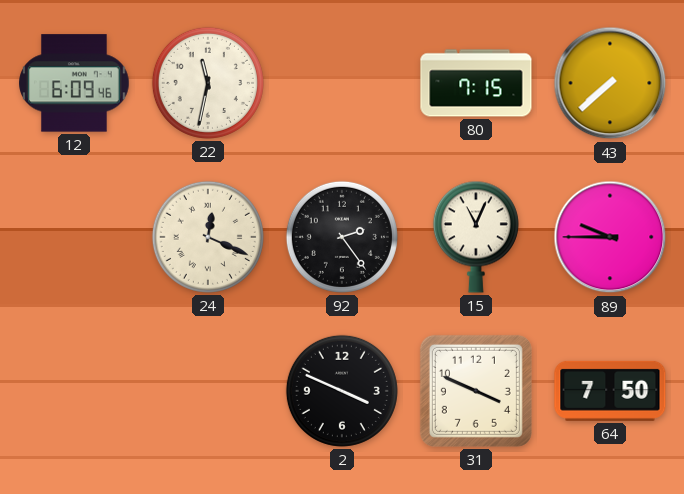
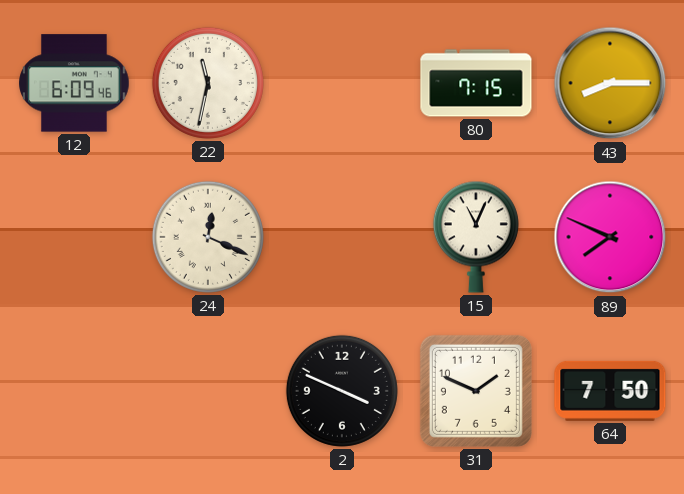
43: 7:38 -> 8:15 (610, 83)
92: 2:24 -> none (342, 237)
89: 9:45 -> 7:49 (610, 237)
31: 3:49 -> 1:49 (476, 391)
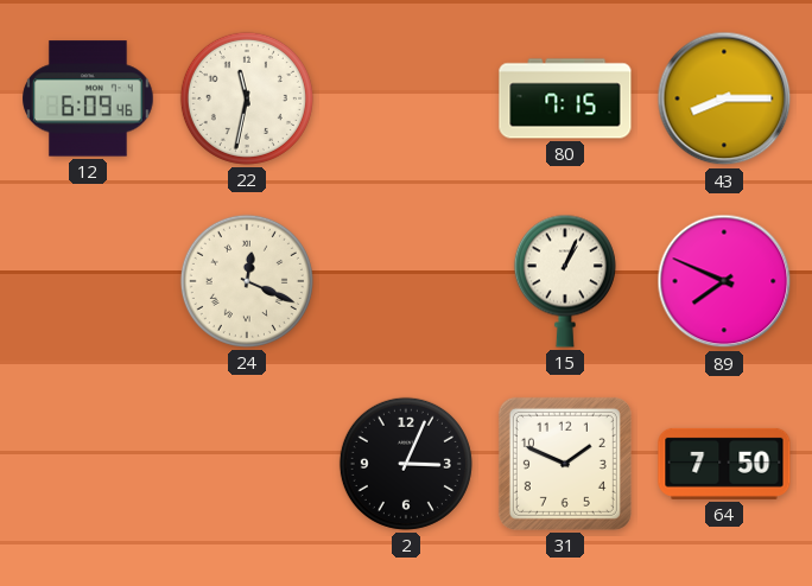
15: 11:04 -> 1:04 (565, 281)
2: 3:49 -> 3:04 (406, 464)
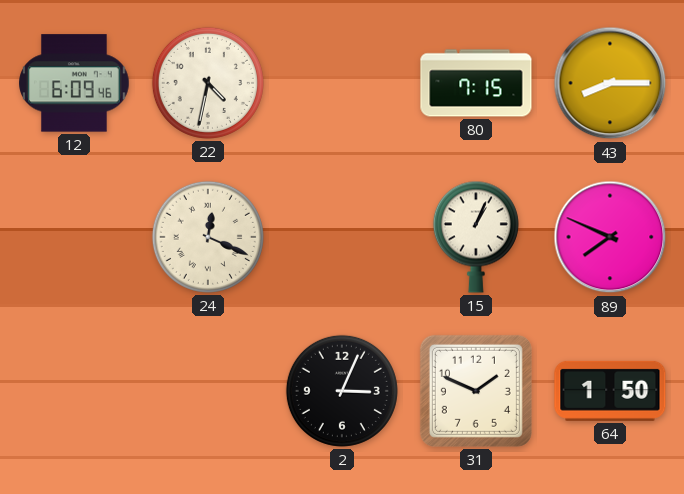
22: 11:32 -> 4:32 (208, 83)
64: 7:50 -> 1:50 (610, 391)
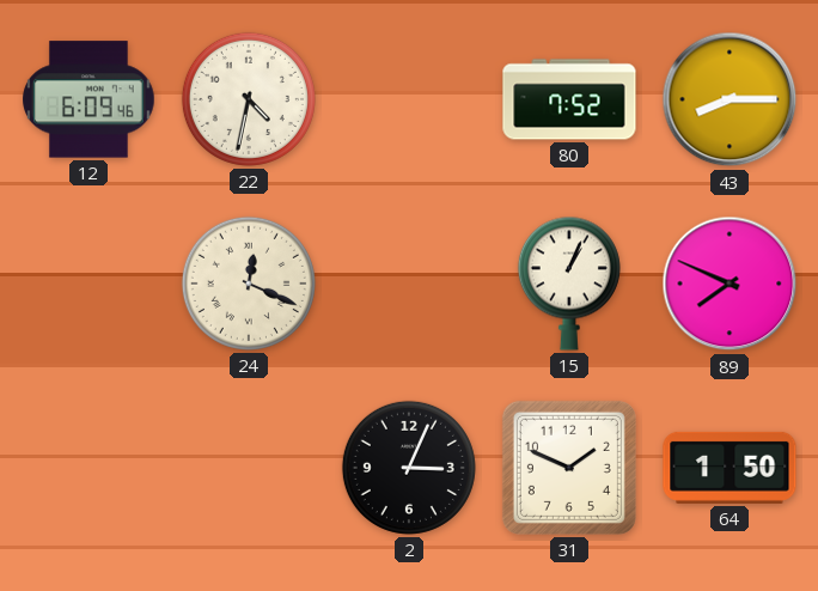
80: 7:15 -> 7:52 (569, 99)
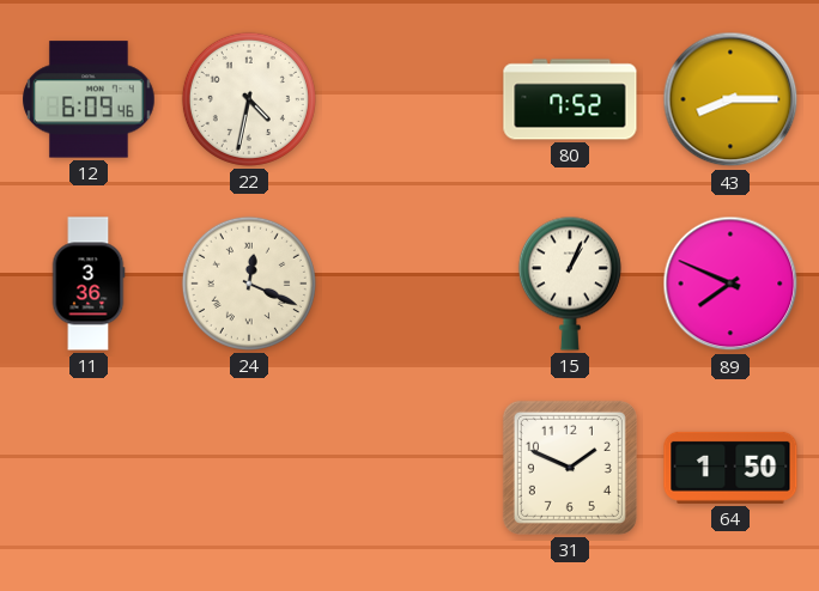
11: none -> 3:36 (89, 284)
2: 3:04 -> none (409, 468)
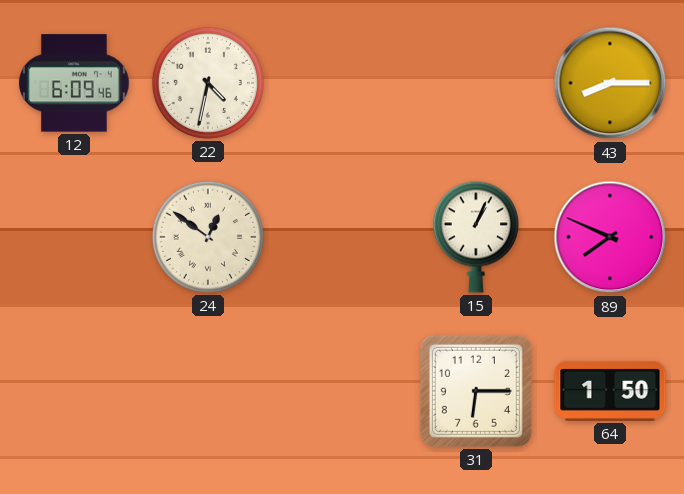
80: 7:52 -> none (570, 99)
11: 3:36 -> none (89, 284)
24: 12:19 -> 12:51 (208, 237)
31: 1:49 -> 6:15 (476, 391)
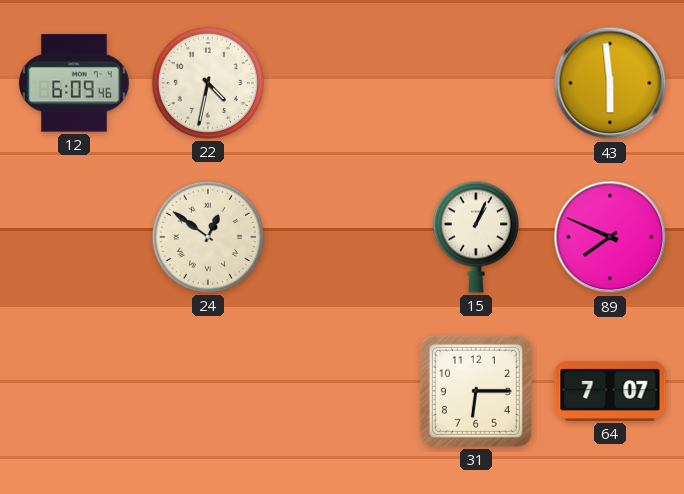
43: 8:15 -> 5:59 (610, 83)
64: 1:50 -> 7:07 (610, 391)
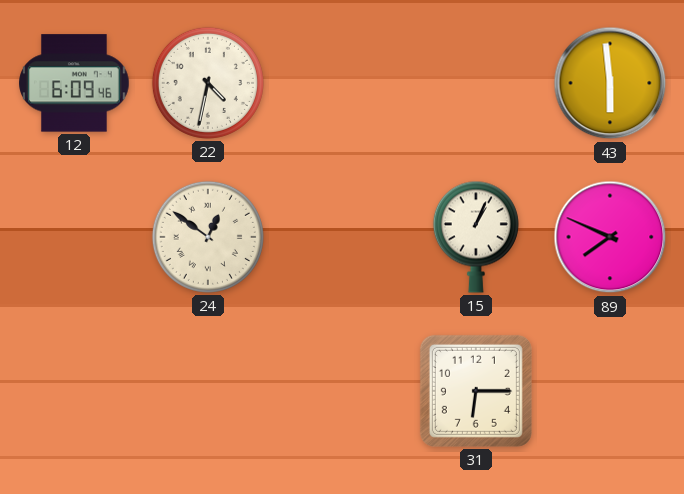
64: 7:07 -> none (610, 391)
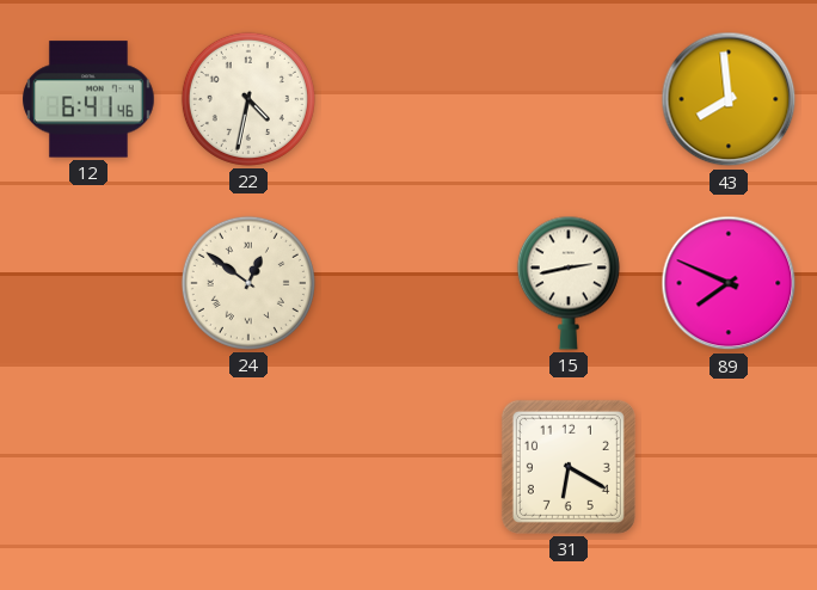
12: 6:09 -> 6:41 (88, 99)
43: 5:59 -> 7:59 (729, 99)
15: 1:04 -> 2:43 (569, 283)
31: 6:15 -> 6:20 (569, 467)
